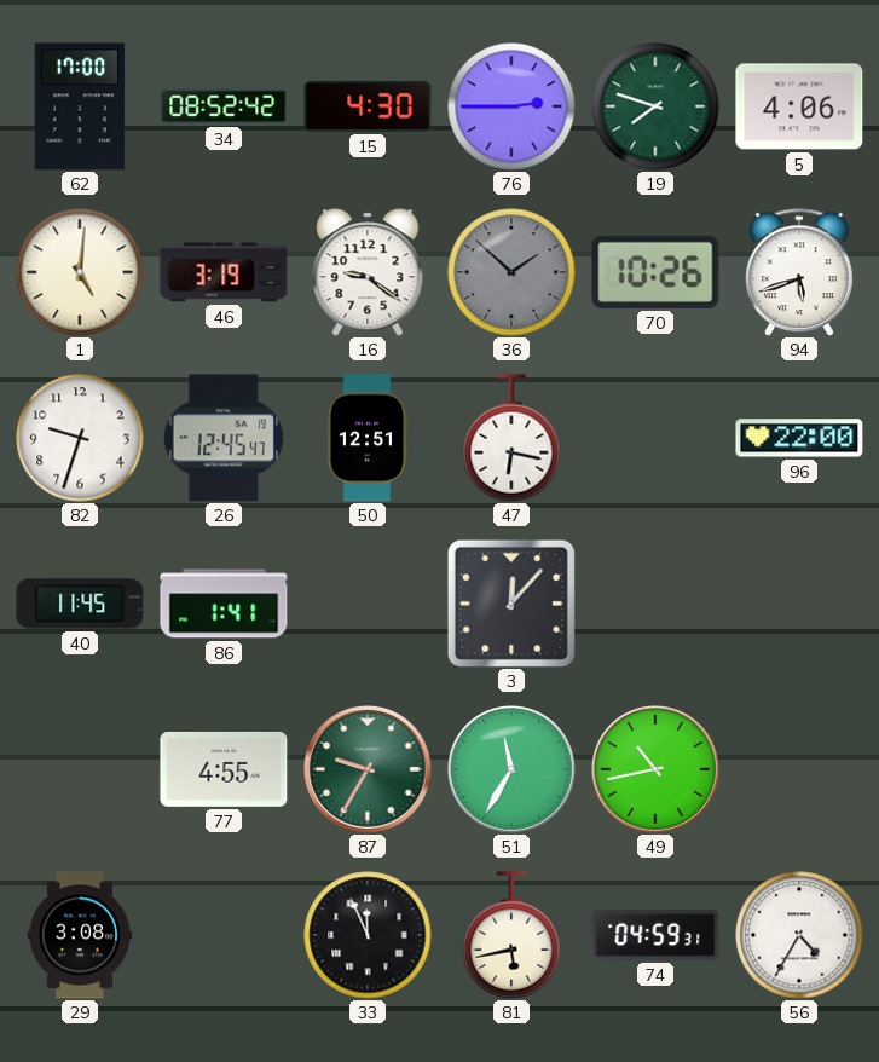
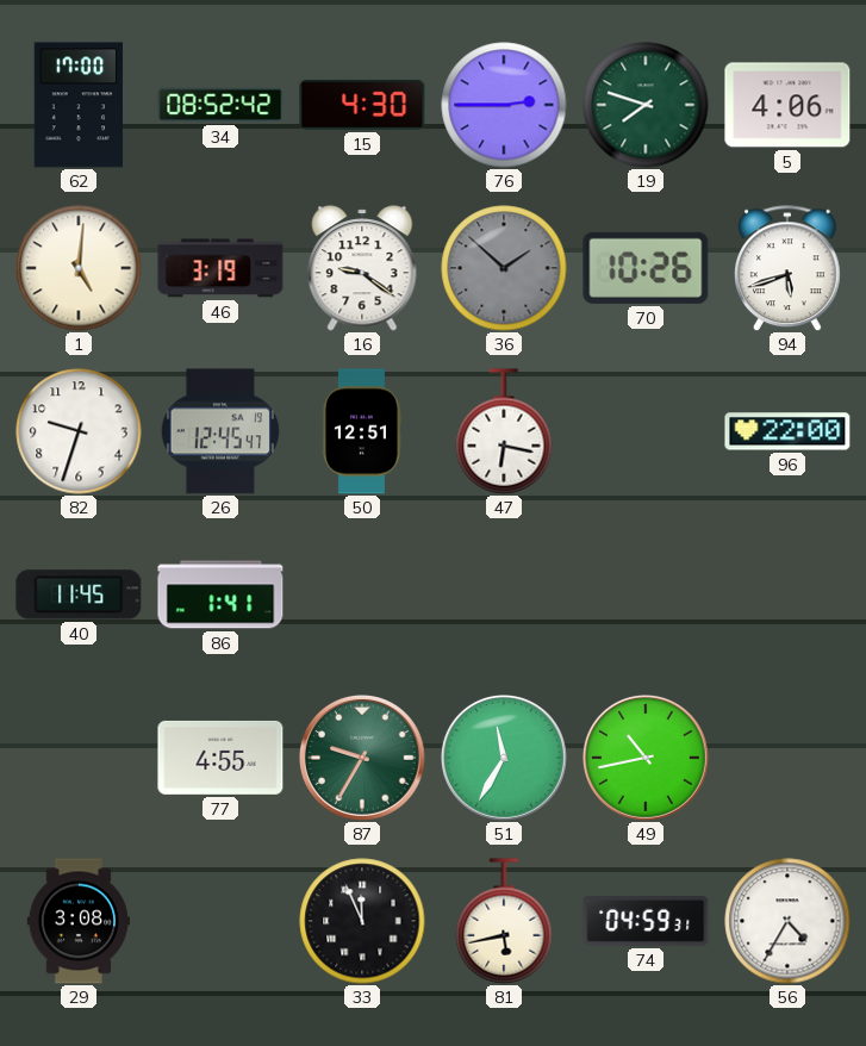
3: 12:07 -> none (511, 604)
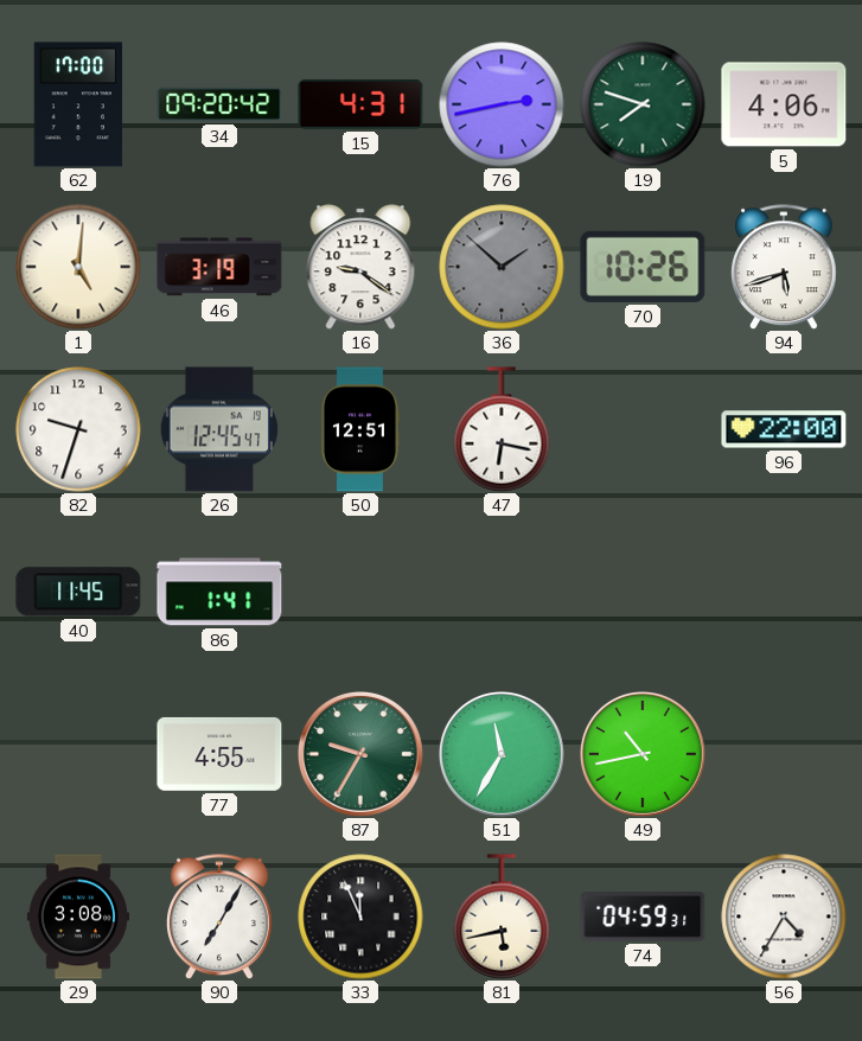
34: 08:52 -> 09:20 (219, 104)
15: 4:30 -> 4:31 (360, 104)
76: 2:45 -> 2:43 (502, 104)
90: none -> 7:05 (221, 917)
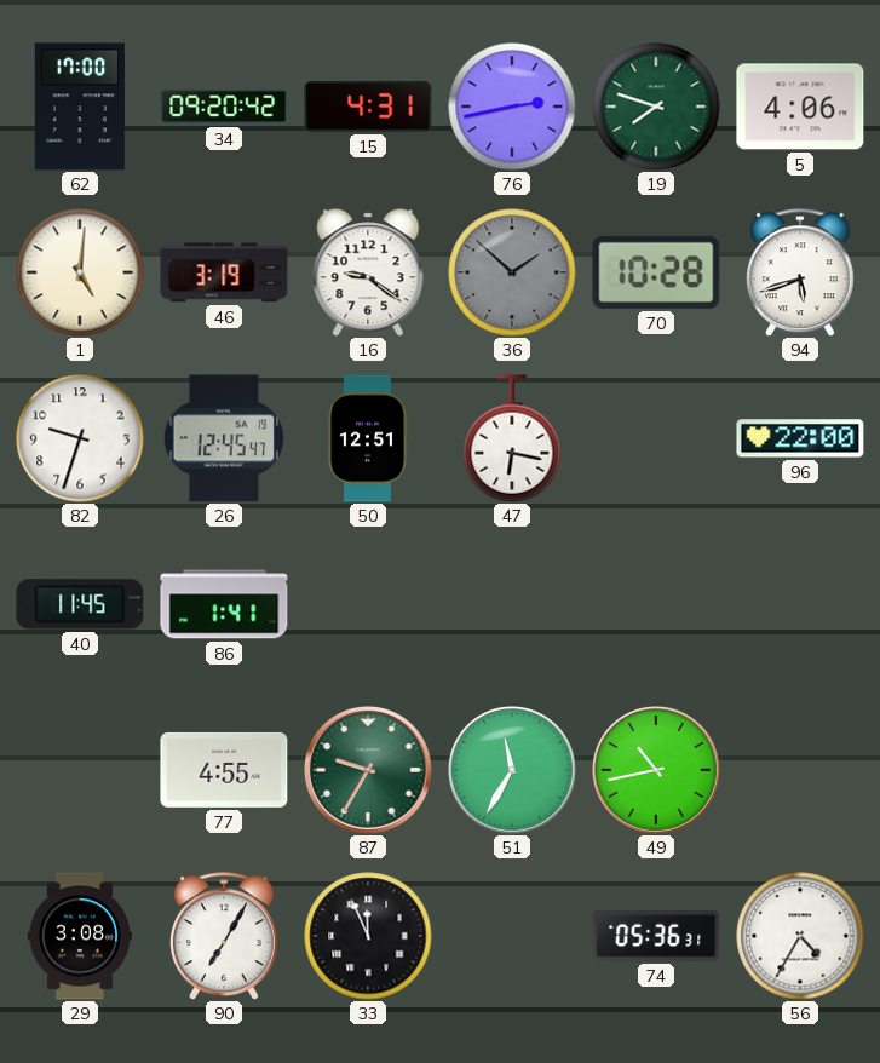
70: 10:26 -> 10:28 (656, 272)
81: 5:43 -> none (502, 917)
74: 04:59 -> 05:36 (656, 937)
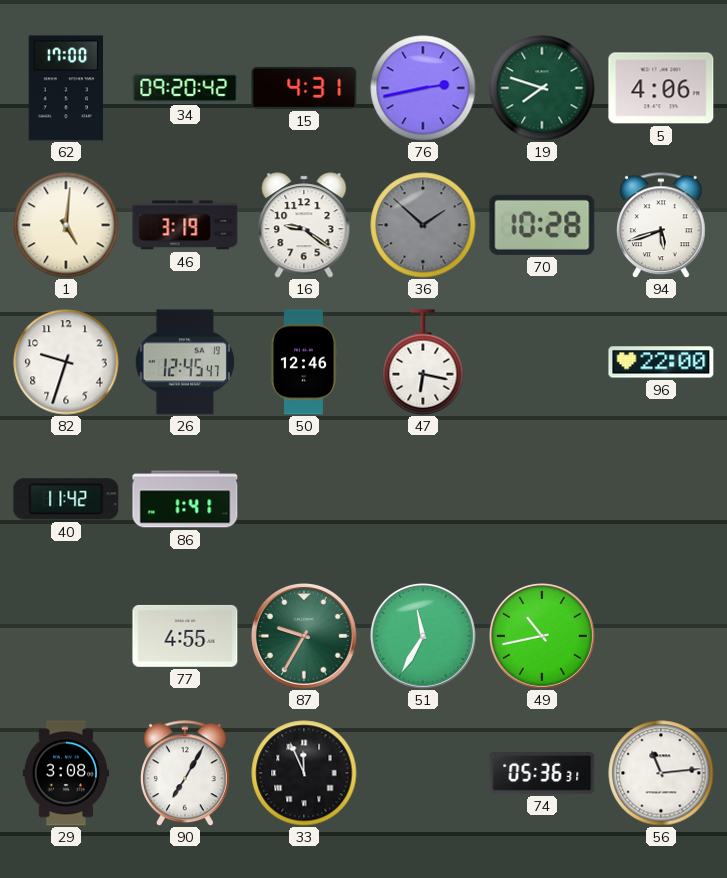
50: 12:51 -> 12:46 (303, 362)
40: 11:45 -> 11:42 (66, 499)
56: 4:35 -> 11:14 (661, 773)
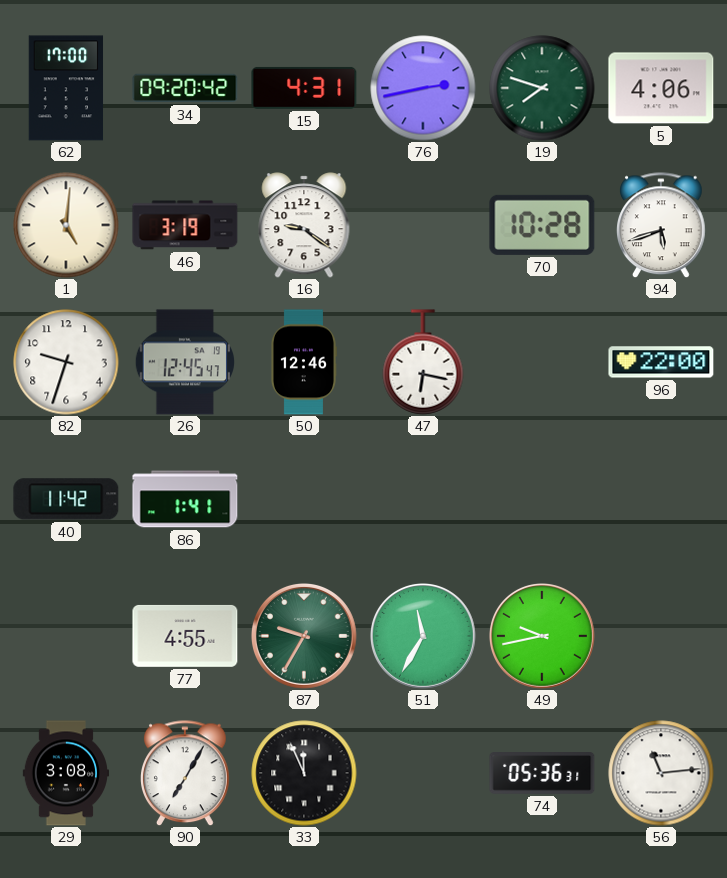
36: 1:52 -> none (423, 225)
49: 10:43 -> 9:43 (543, 637)
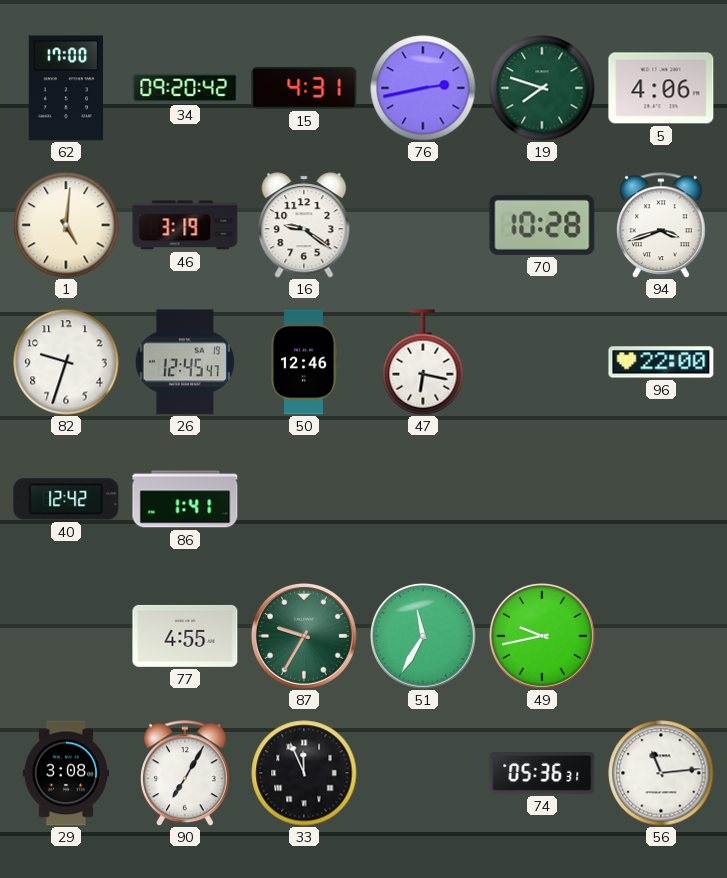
94: 5:42 -> 3:42 (662, 225)
40: 11:42 -> 12:42 (66, 499)
